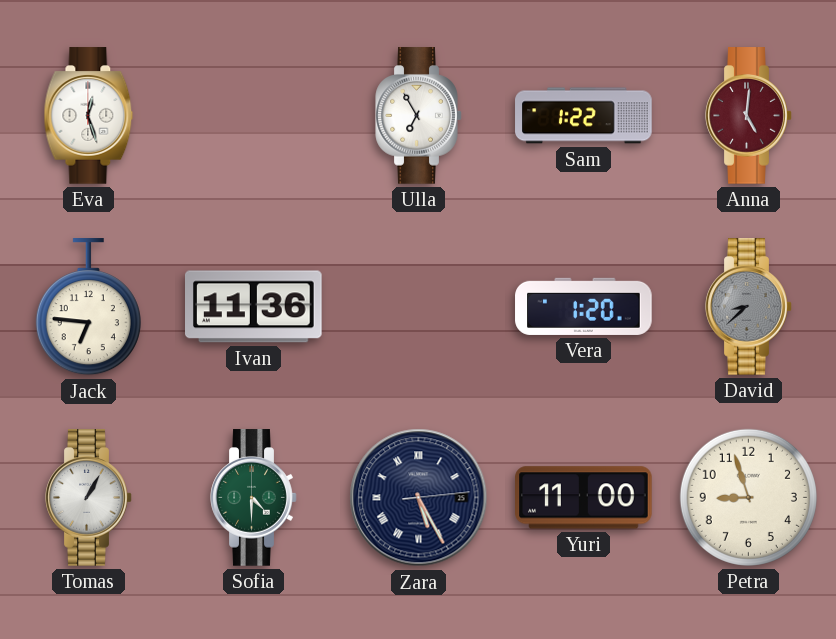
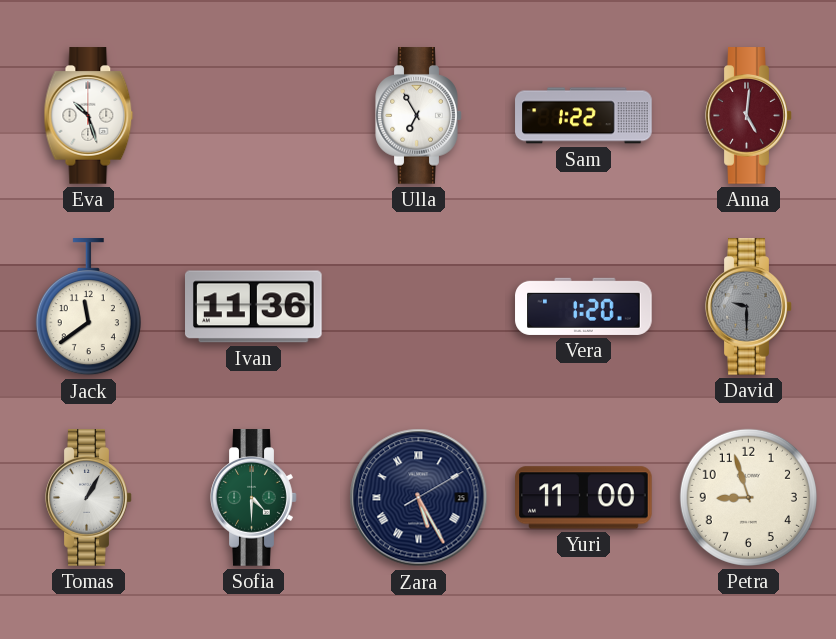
Eva: 12:27 -> 10:27 (89, 116)
Jack: 6:46 -> 11:39 (88, 307)
David: 8:38 -> 9:30 (749, 307)
Zara: 5:25:14 -> 5:25:10 (419, 498)
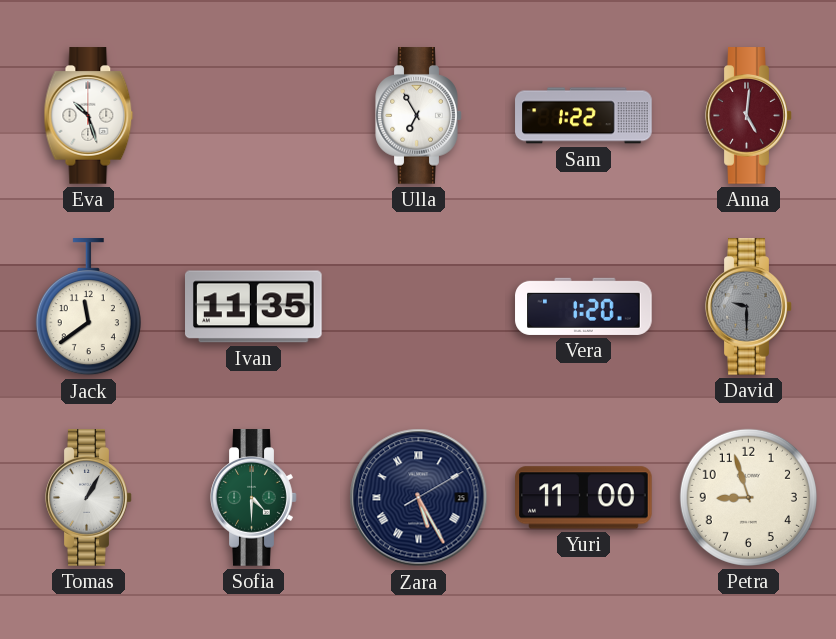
Ivan: 11:36 -> 11:35 (254, 307)
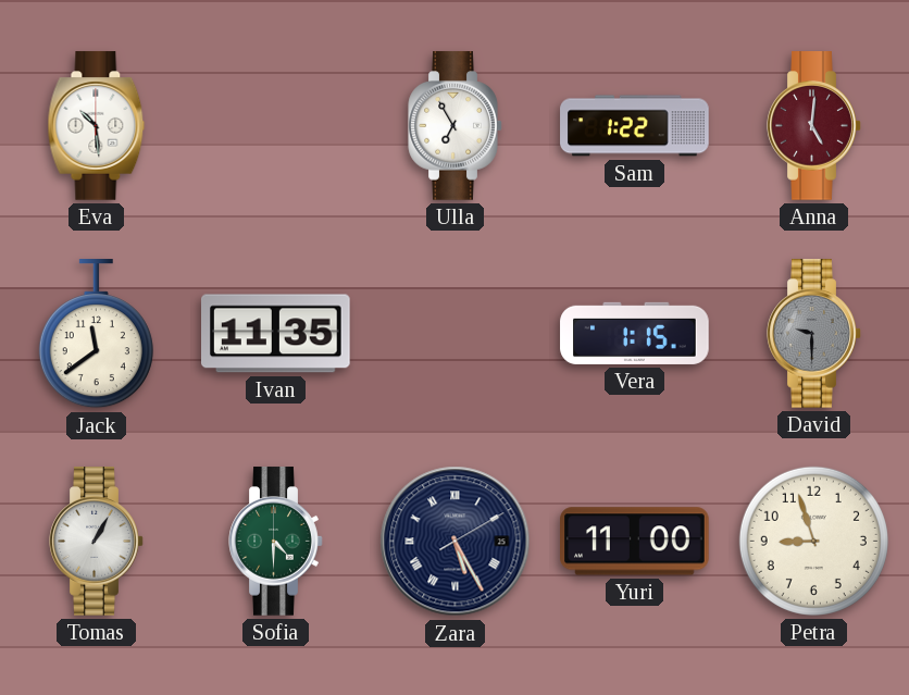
Eva: 10:27 -> 10:29 (97, 126)
Vera: 1:20 -> 1:15 (635, 333)
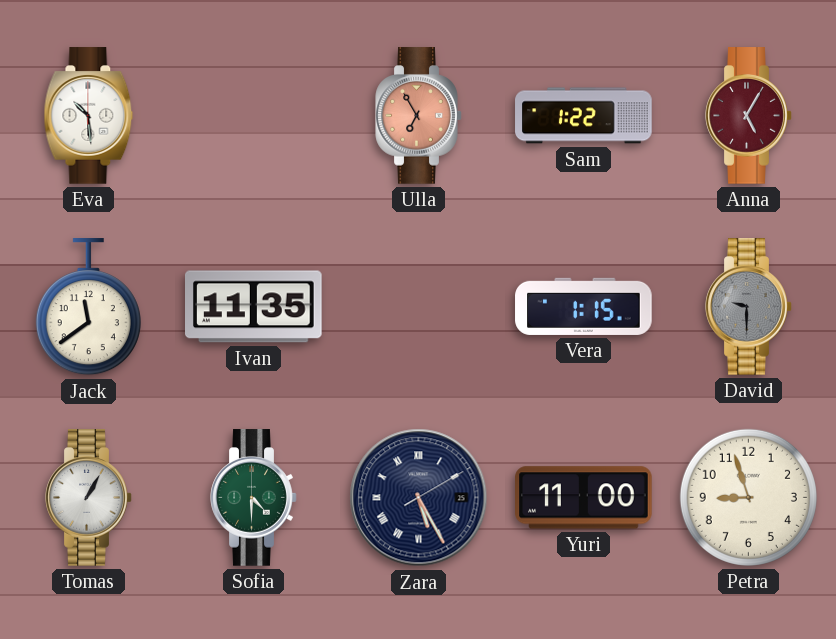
Ulla dial: white -> salmon (419, 116)
Anna: 5:01 -> 5:05 (749, 116)
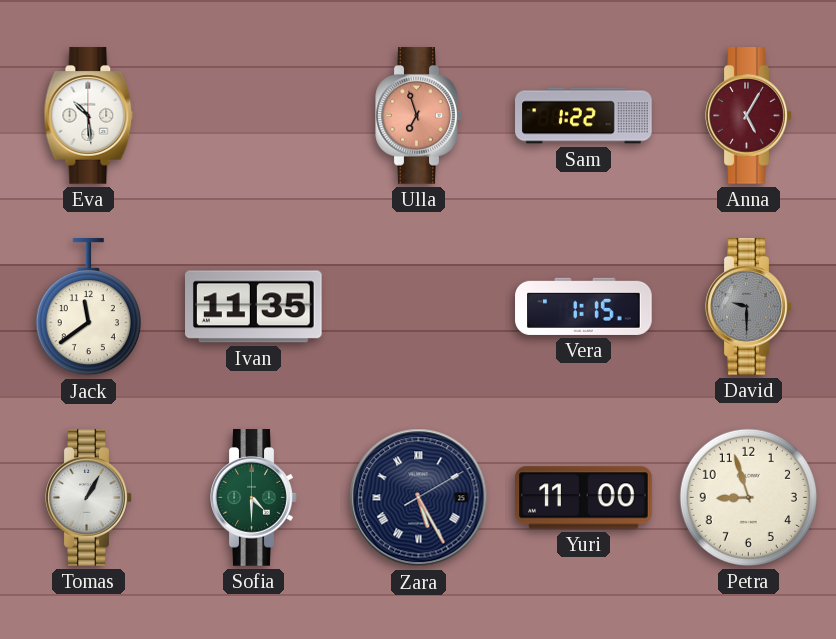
Ulla: 6:55 -> 6:57 (419, 116)
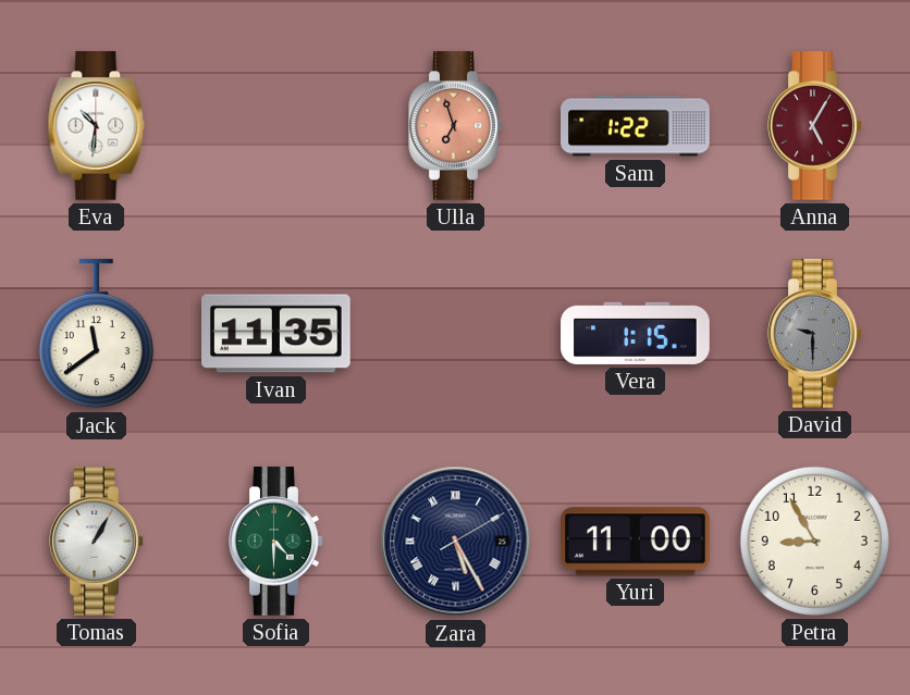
Eva: 10:29 -> 10:31 (97, 126)
Petra: 8:57 -> 8:55 (814, 541)
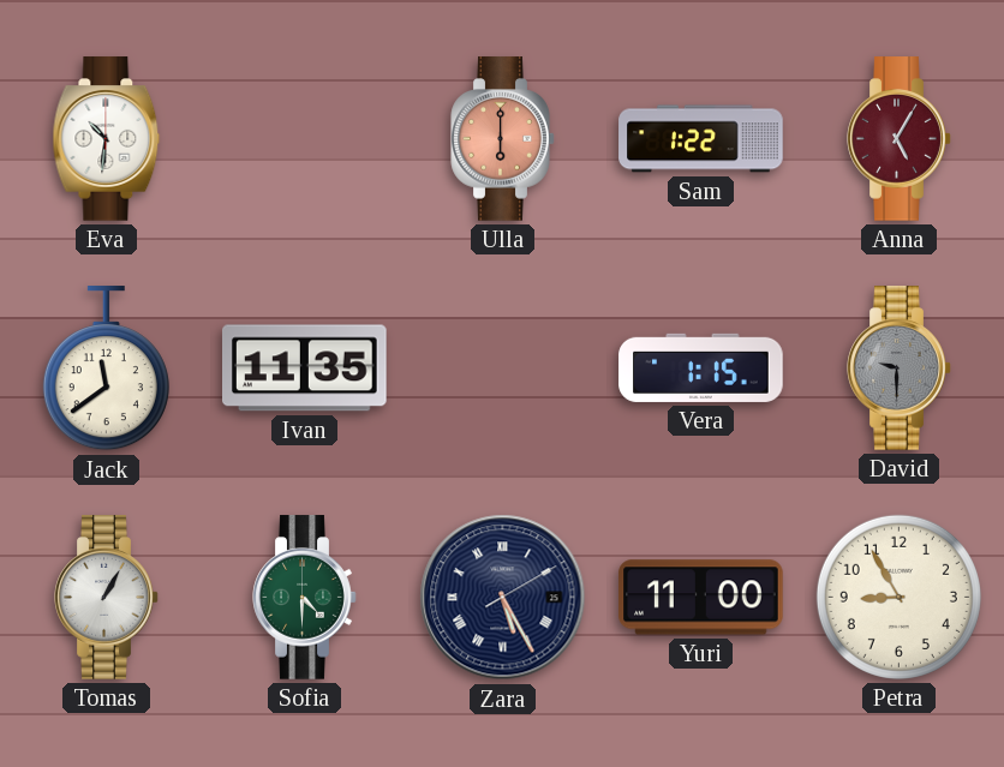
Ulla: 6:57 -> 6:00 (503, 139)
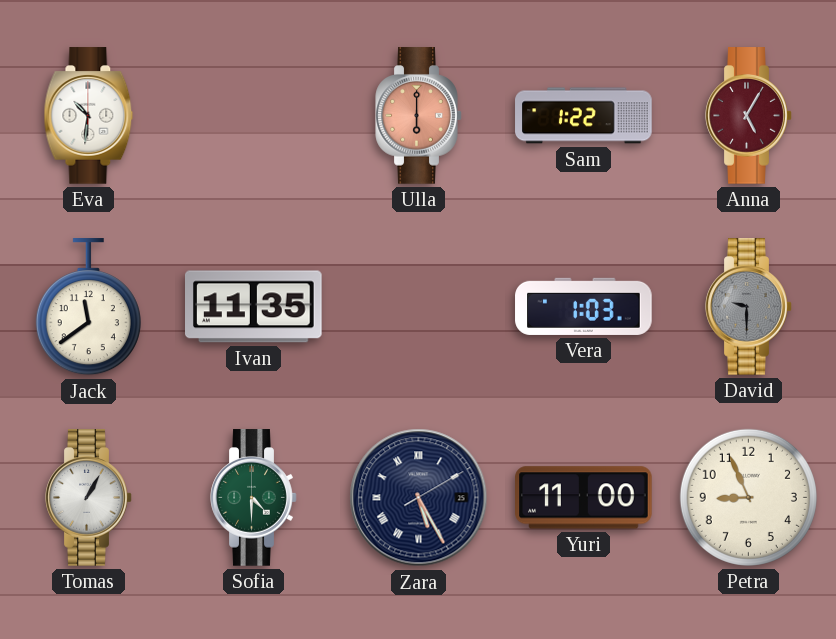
Vera: 1:15 -> 1:03 (584, 306)
Petra: 8:55 -> 8:56 (748, 497)
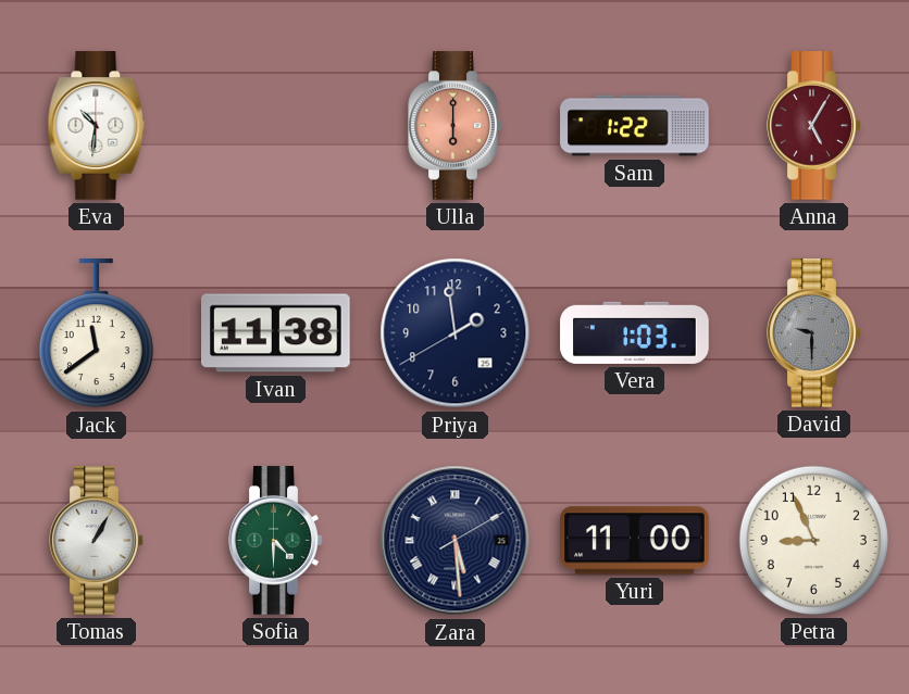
Ivan: 11:35 -> 11:38 (276, 333)
Priya: none -> 1:58 (456, 333)
Zara: 5:25 -> 5:29 (456, 541)
